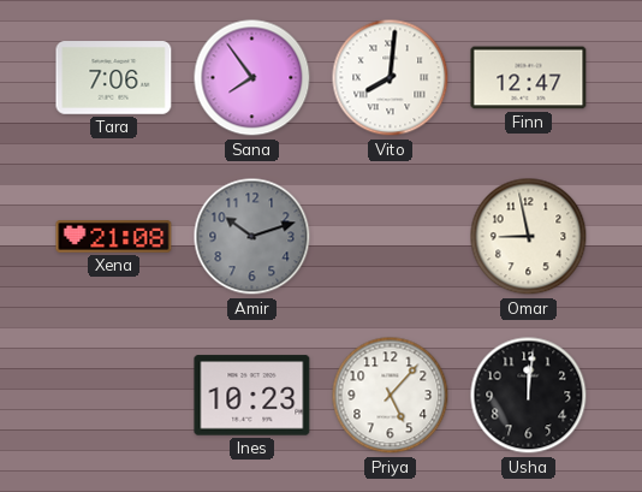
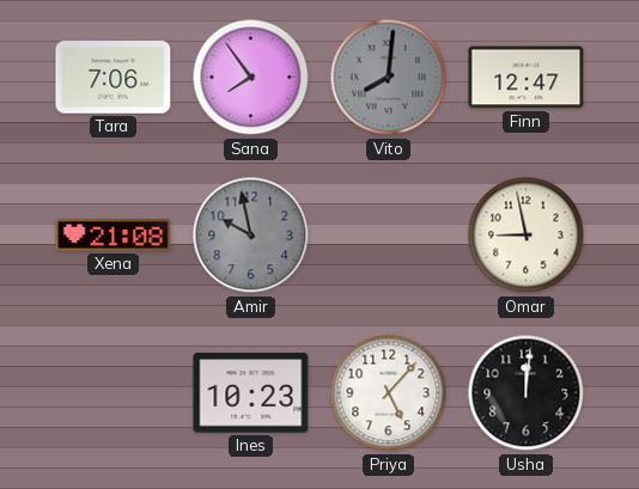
Vito dial: white -> grey (389, 78)
Amir: 10:12 -> 9:58 (251, 236)
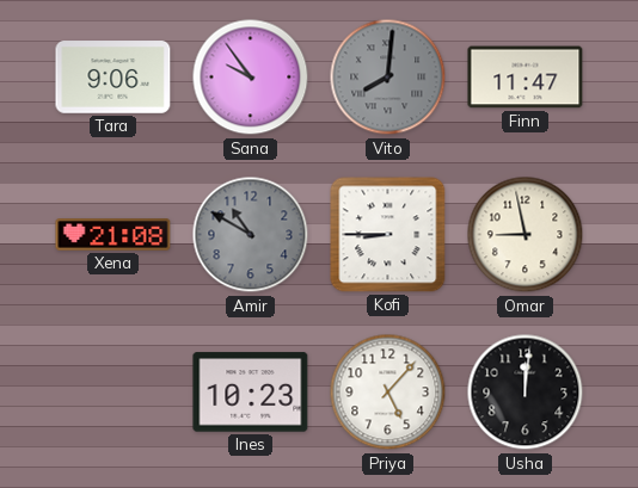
Tara: 7:06 -> 9:06 (114, 78)
Sana: 7:54 -> 9:54 (251, 78)
Finn: 12:47 -> 11:47 (526, 78)
Amir: 9:58 -> 10:50 (251, 235)
Kofi: none -> 8:45 (388, 235)
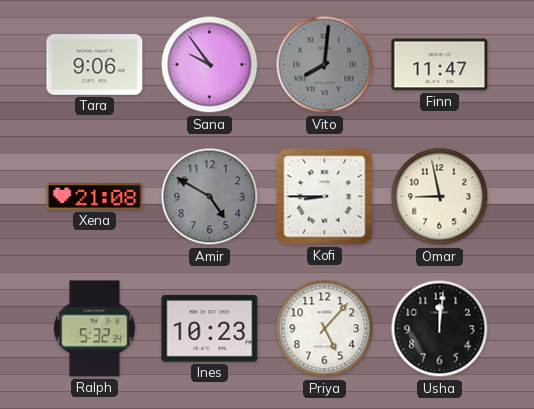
Amir: 10:50 -> 4:50 (210, 197)
Ralph: none -> 5:32 (95, 329)
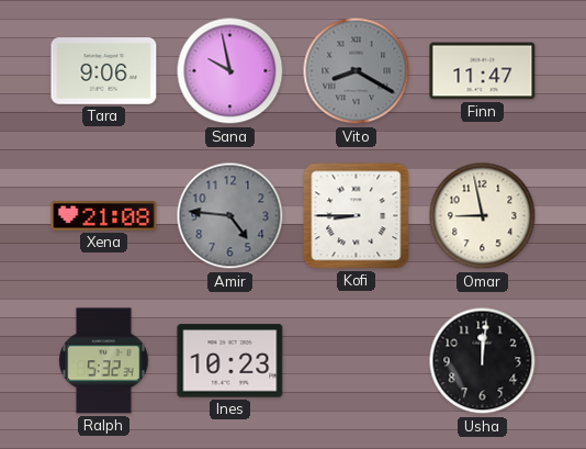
Sana: 9:54 -> 9:58 (230, 71)
Vito: 8:01 -> 8:20 (357, 71)
Amir: 4:50 -> 4:46 (230, 216)
Priya: 5:07 -> none (325, 329)
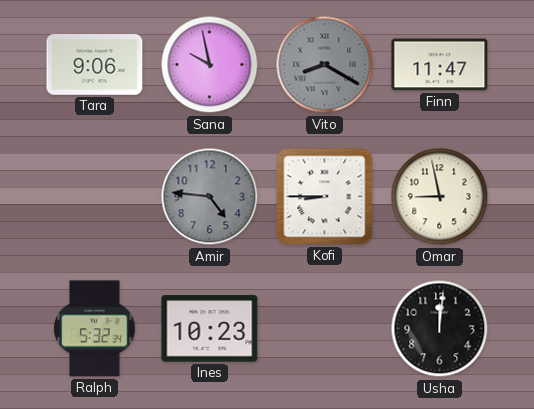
Xena: 21:08 -> none (104, 216)
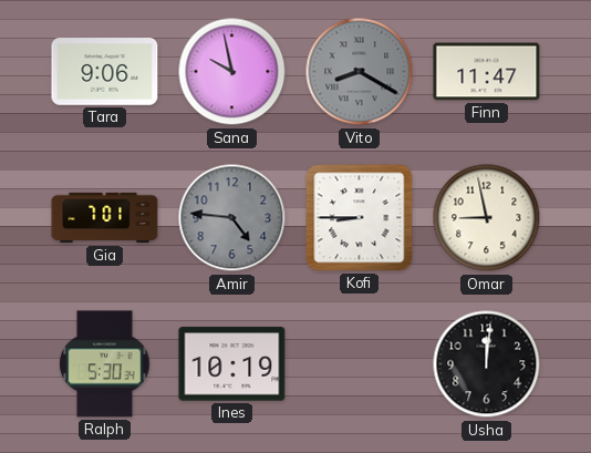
Gia: none -> 7:01 (105, 218)
Ralph: 5:32 -> 5:30 (105, 364)
Ines: 10:23 -> 10:19 (232, 364)
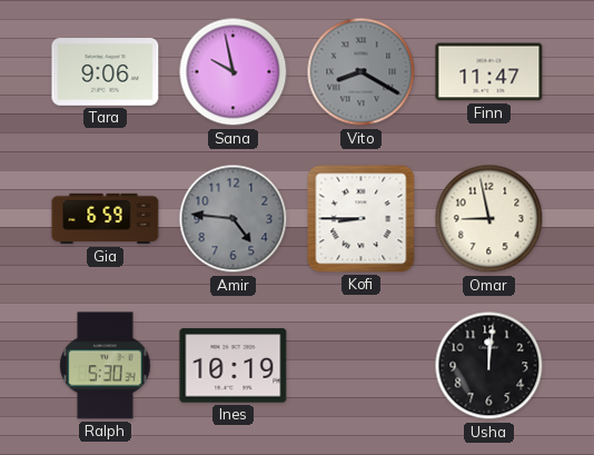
Gia: 7:01 -> 6:59 (106, 219)
